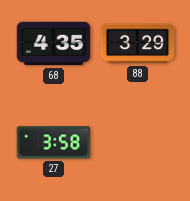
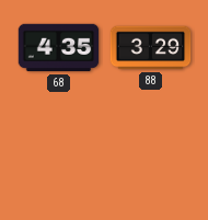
27: 3:58 -> none (54, 143)
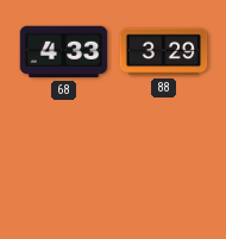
68: 4:35 -> 4:33 (64, 52)
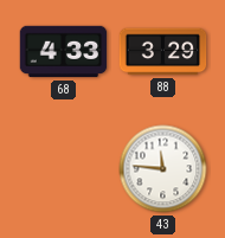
43: none -> 11:46 (163, 169)
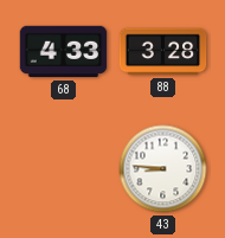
88: 3:29 -> 3:28 (163, 52)
43: 11:46 -> 8:46 (163, 169)
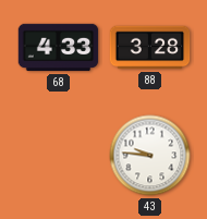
43: 8:46 -> 9:46 (150, 156)
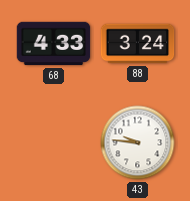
88: 3:28 -> 3:24 (138, 44)
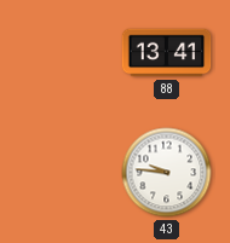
68: 4:33 -> none (54, 44)
88: 3:24 -> 13:41 (167, 53)
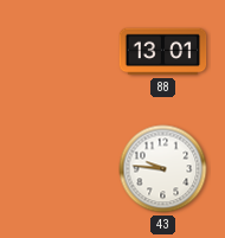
88: 13:41 -> 13:01 (163, 52)
